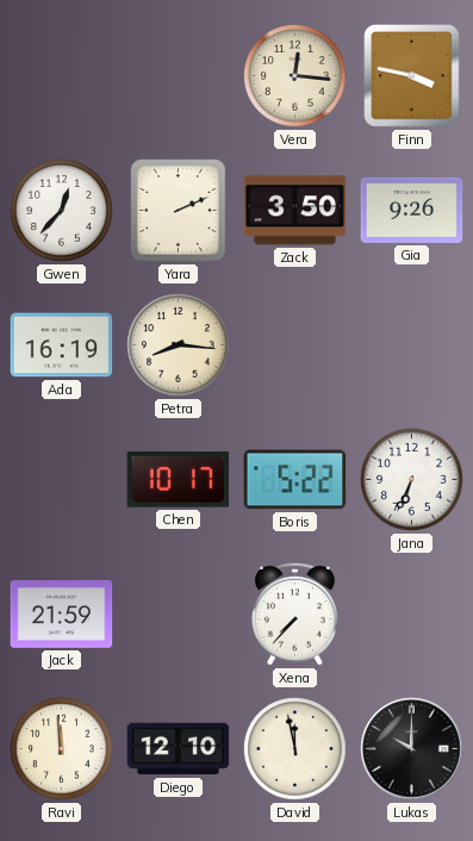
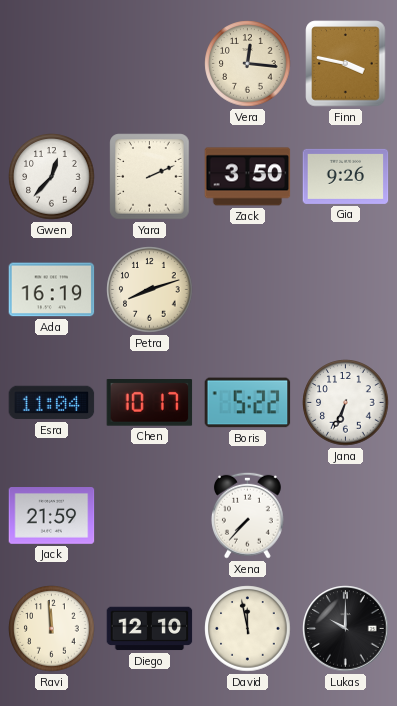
Petra: 8:16 -> 8:12 (150, 290)
Esra: none -> 11:04 (52, 403)
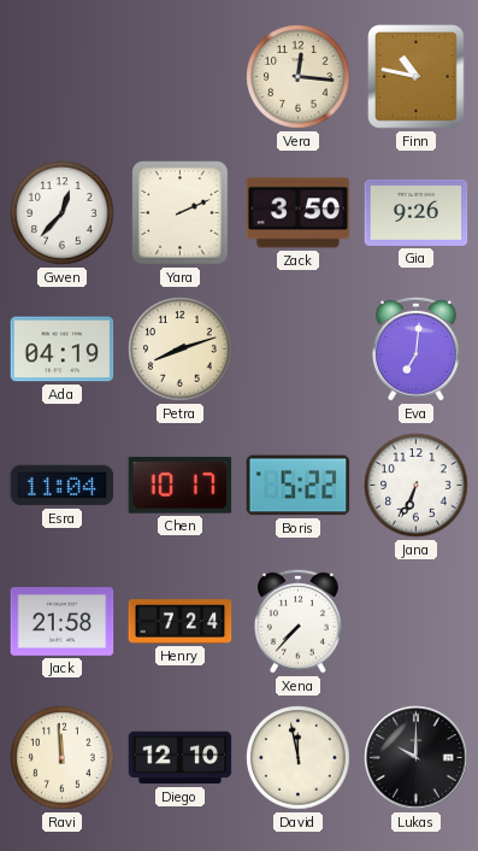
Finn: 3:47 -> 10:47 (417, 77)
Ada: 16:19 -> 04:19 (63, 350)
Eva: none -> 7:01 (415, 348)
Jack: 21:59 -> 21:58 (63, 622)
Henry: none -> 7:24 (181, 622)
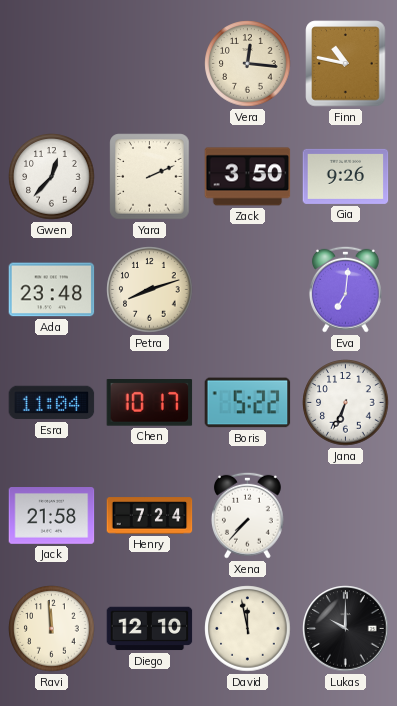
Ada: 04:19 -> 23:48 (52, 290)
